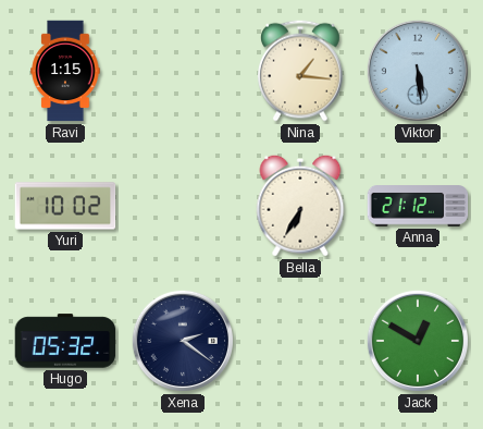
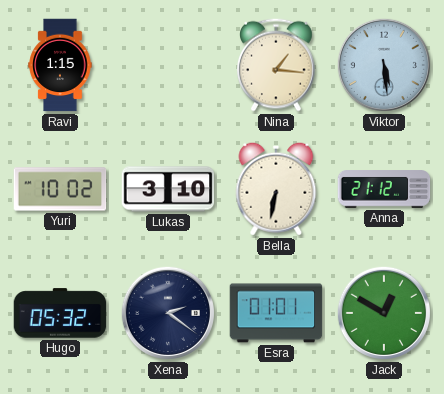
Lukas: none -> 3:10 (168, 189)
Bella: 6:35 -> 6:32 (276, 189)
Esra: none -> 01:01 (276, 313)
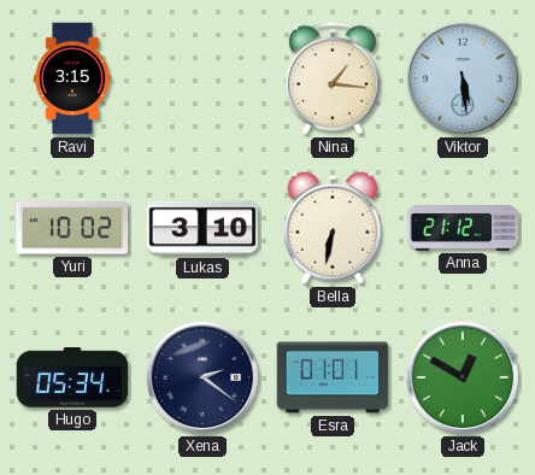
Ravi: 1:15 -> 3:15 (72, 78)
Hugo: 05:32 -> 05:34 (72, 377)
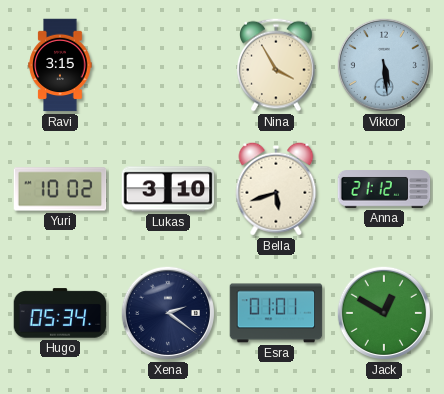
Nina: 1:16 -> 3:55 (277, 65)
Bella: 6:32 -> 5:42 (276, 189)
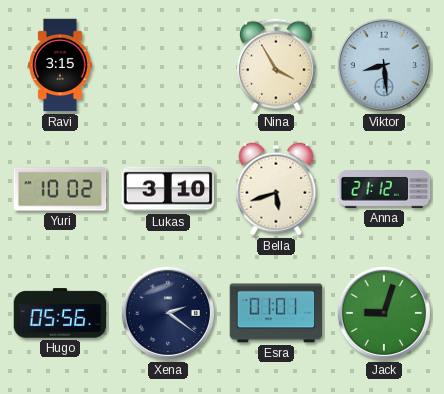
Viktor: 5:29 -> 8:29 (384, 65)
Hugo: 05:34 -> 05:56 (60, 313)
Jack: 12:50 -> 9:03 (384, 313)
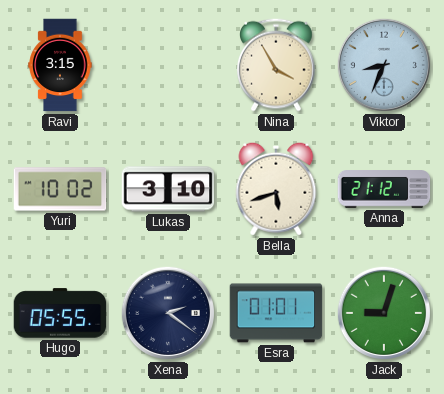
Viktor: 8:29 -> 8:34 (384, 65)
Hugo: 05:56 -> 05:55 (60, 313)
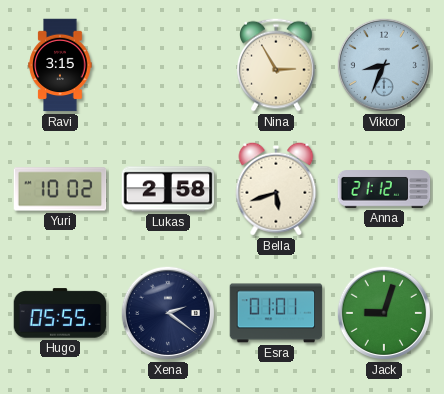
Nina: 3:55 -> 2:55 (277, 65)
Lukas: 3:10 -> 2:58 (168, 189)
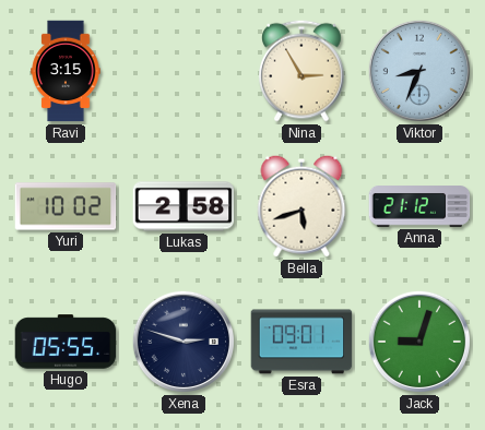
Xena: 2:21 -> 2:48 (184, 342)
Esra: 01:01 -> 09:01 (301, 342)
